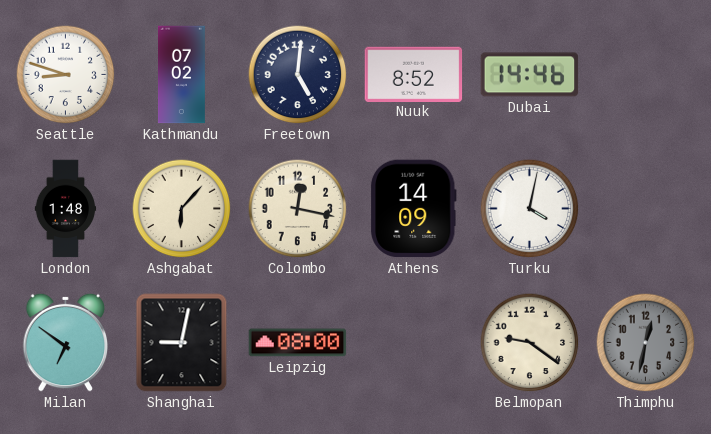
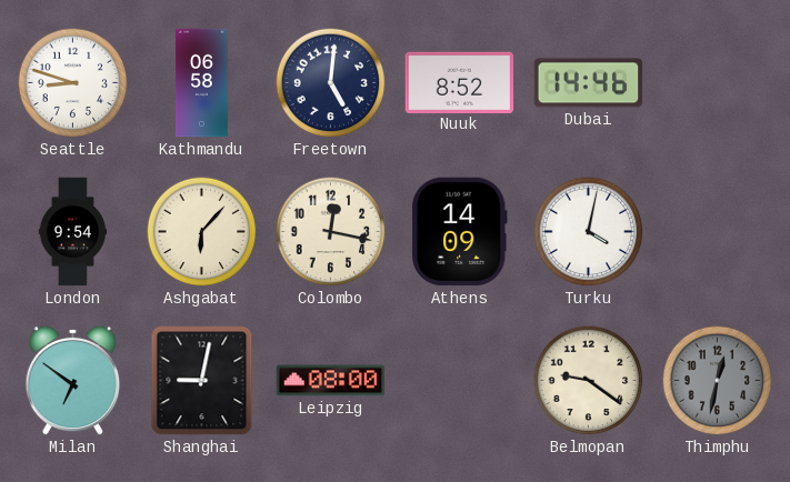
Kathmandu: 07:02 -> 06:58 (202, 83)
London: 1:48 -> 9:54 (73, 232)
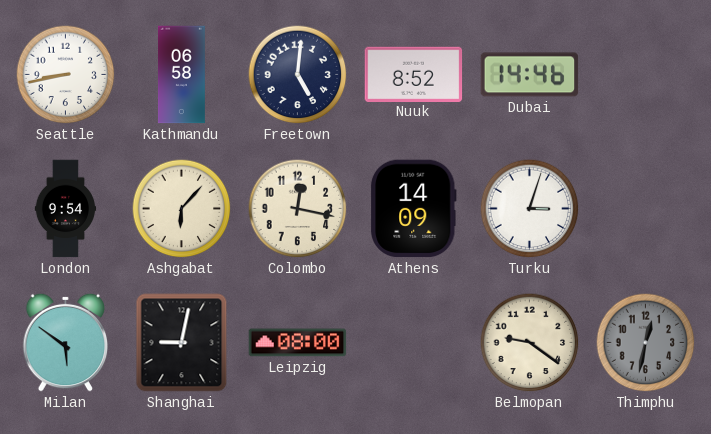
Seattle: 8:48 -> 8:43 (66, 75)
Turku: 4:02 -> 3:03 (530, 209)
Milan: 6:51 -> 5:51 (66, 342)
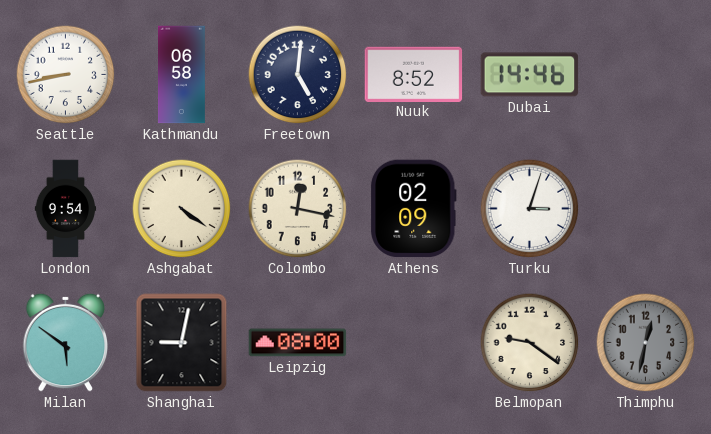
Ashgabat: 6:07 -> 4:21 (182, 209)
Athens: 14:09 -> 02:09 (414, 209)
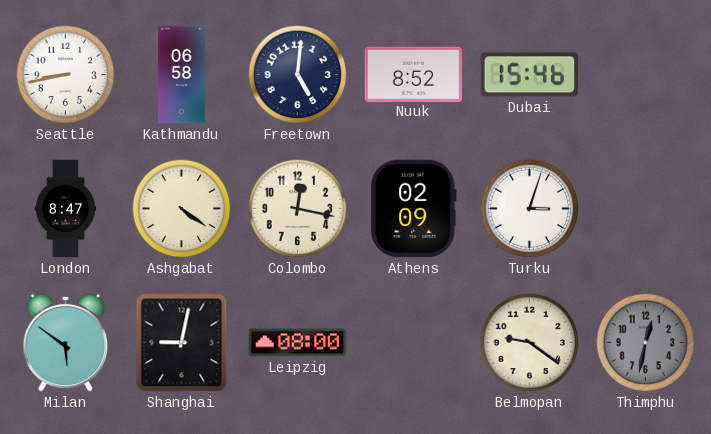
Dubai: 14:46 -> 15:46 (530, 75)
London: 9:54 -> 8:47 (66, 209)
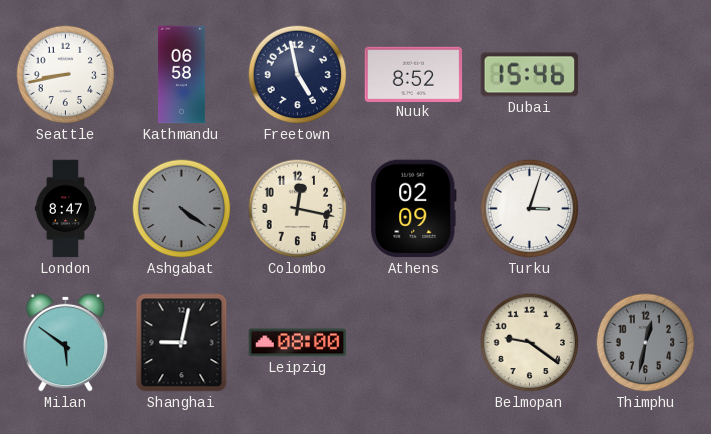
Freetown: 5:01 -> 4:58 (298, 75)
Ashgabat dial: cream -> grey (182, 209)
